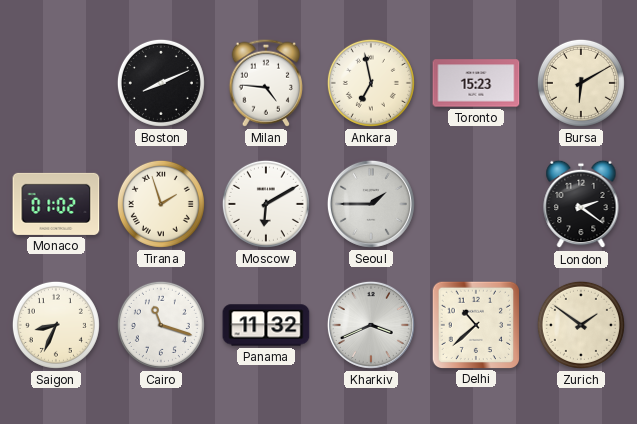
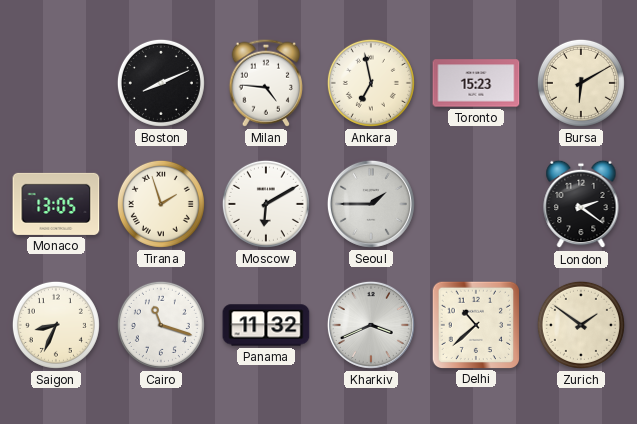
Monaco: 01:02 -> 13:05 (56, 204)
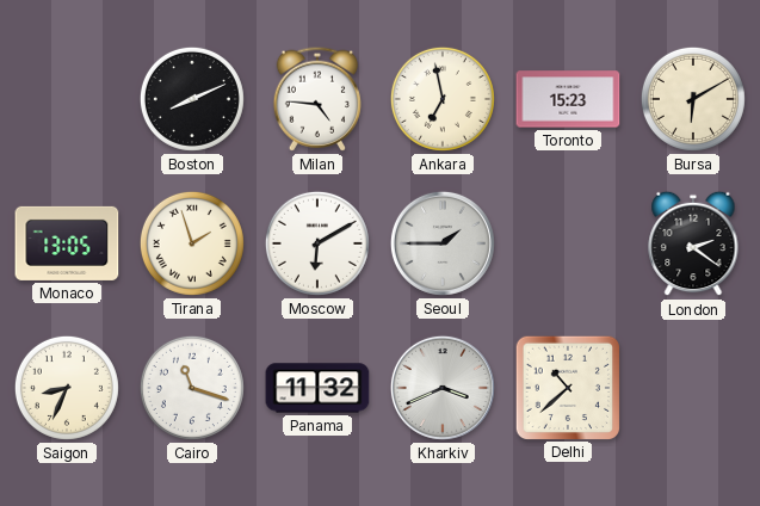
Zurich: 1:51 -> none (581, 325)
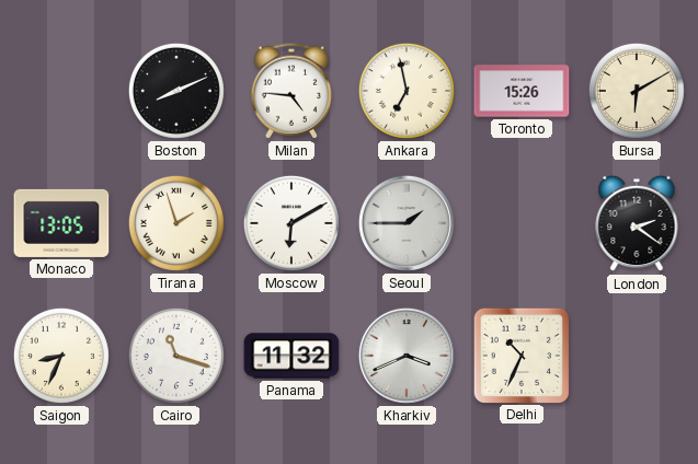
Toronto: 15:23 -> 15:26 (522, 91)
Delhi: 10:38 -> 10:34 (520, 355)
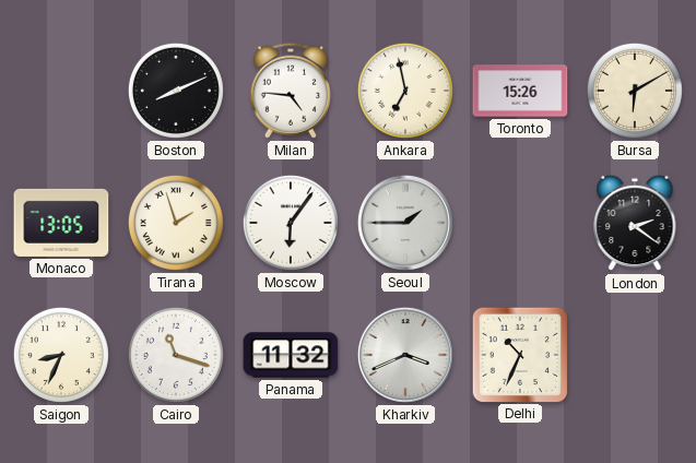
Moscow: 6:10 -> 6:06 (291, 223)
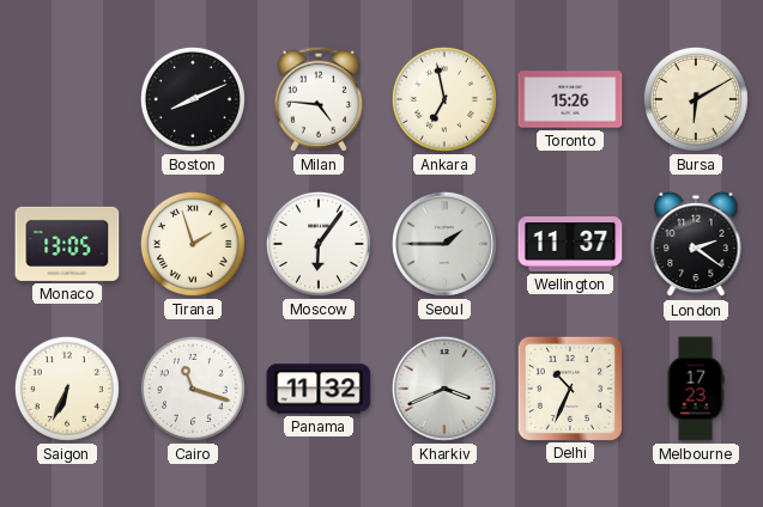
Wellington: none -> 11:37 (570, 244)
Saigon: 8:34 -> 6:34 (67, 389)
Melbourne: none -> 17:23 (696, 389)
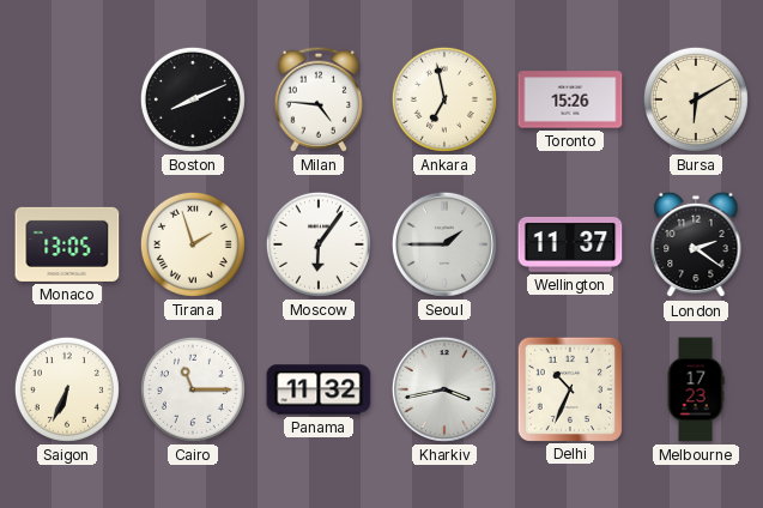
Cairo: 11:18 -> 11:15 (193, 389)
Kharkiv: 3:41 -> 3:43 (444, 389)
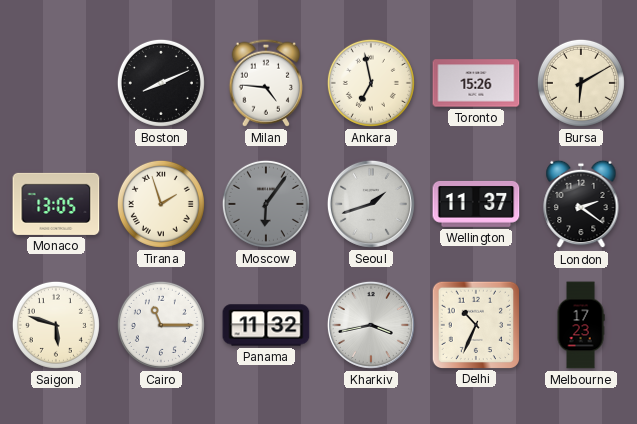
Moscow dial: white -> grey (266, 204)
Seoul: 1:45 -> 1:42 (371, 204)
Saigon: 6:34 -> 5:48 (56, 325)
